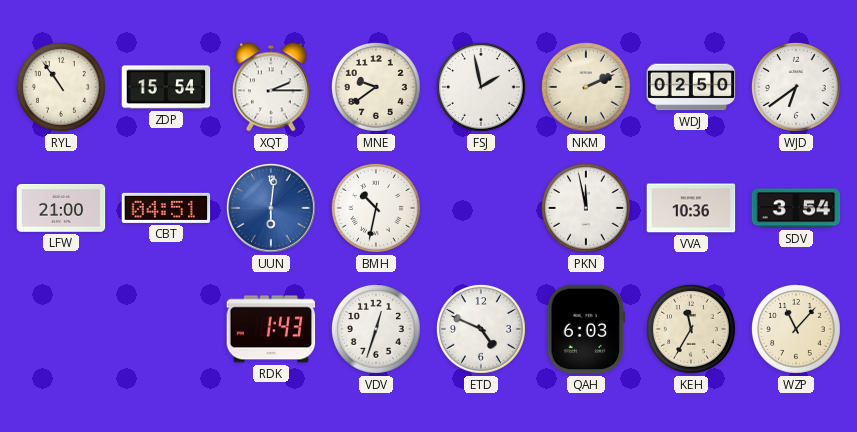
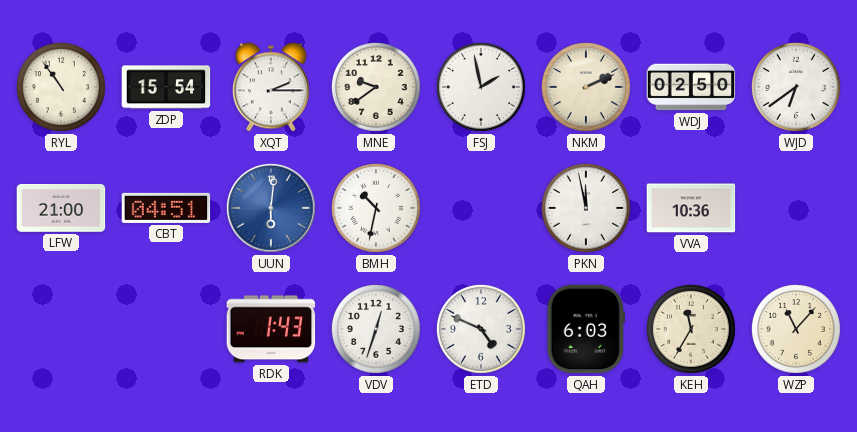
SDV: 3:54 -> none (796, 208)
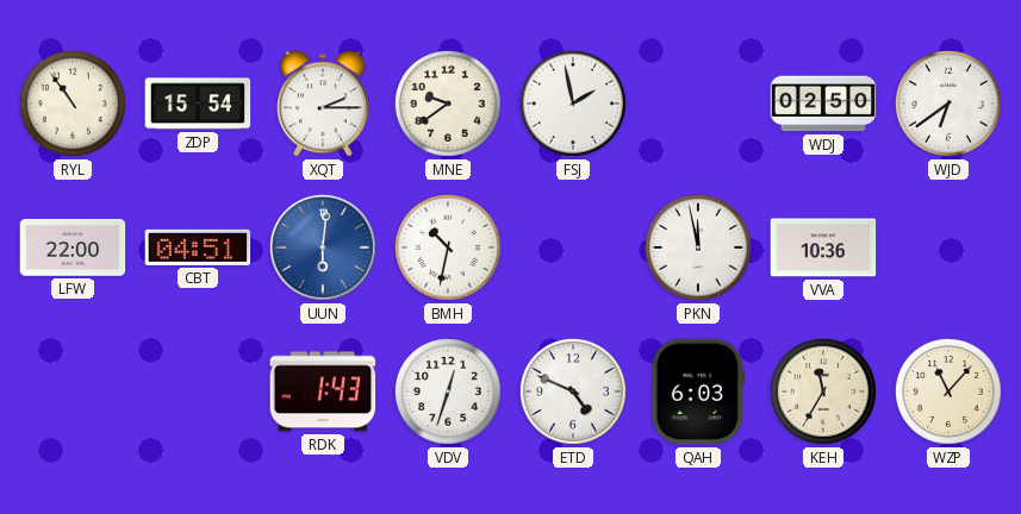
NKM: 2:11 -> none (586, 87)
LFW: 21:00 -> 22:00 (73, 249)
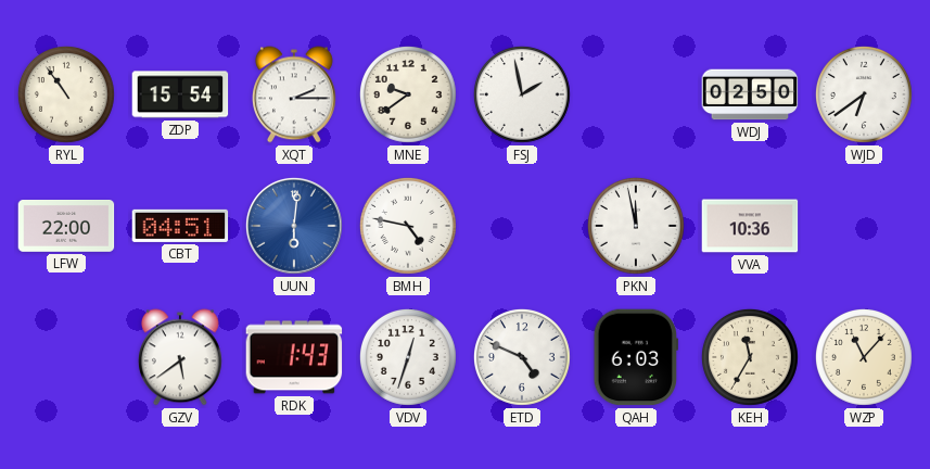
BMH: 10:32 -> 4:47 (408, 226)
GZV: none -> 5:39 (181, 357)
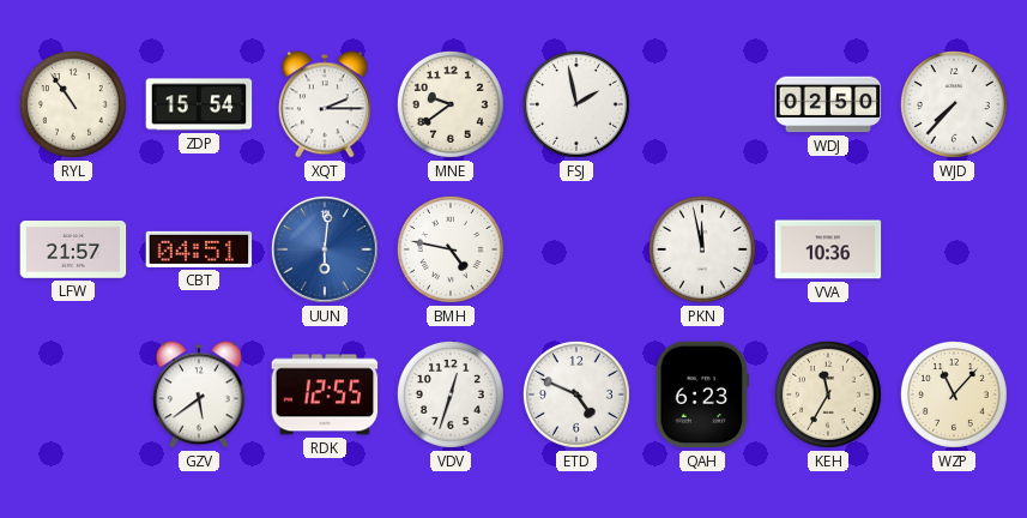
WJD: 6:39 -> 7:37 (954, 104)
LFW: 22:00 -> 21:57 (73, 251)
RDK: 1:43 -> 12:55 (325, 394)
QAH: 6:03 -> 6:23 (702, 394)
